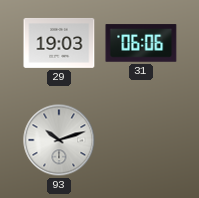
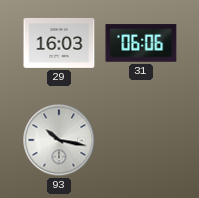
29: 19:03 -> 16:03 (59, 43)
93: 10:12 -> 10:17 (59, 140)
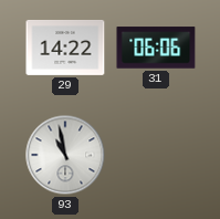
29: 16:03 -> 14:22 (65, 48)
93: 10:17 -> 10:58 (65, 155)
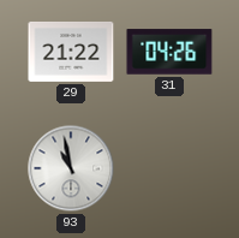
29: 14:22 -> 21:22 (71, 52)
31: 06:06 -> 04:26 (169, 52)
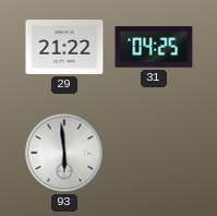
31: 04:26 -> 04:25 (154, 47)
93: 10:58 -> 5:59 (64, 153)
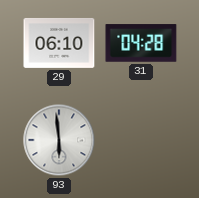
29: 21:22 -> 06:10 (59, 43)
31: 04:25 -> 04:28 (141, 43)
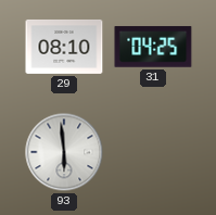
29: 06:10 -> 08:10 (64, 47)
31: 04:28 -> 04:25 (153, 47)
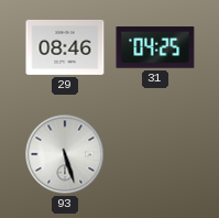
29: 08:10 -> 08:46 (65, 47)
93: 5:59 -> 5:27 (65, 154)
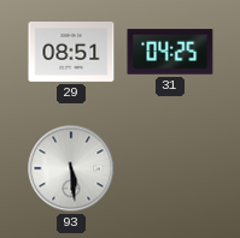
29: 08:46 -> 08:51 (71, 52)
93: 5:27 -> 5:29 (71, 168)
